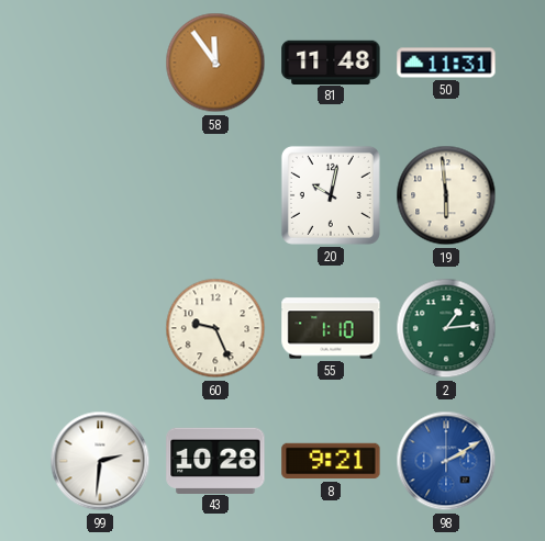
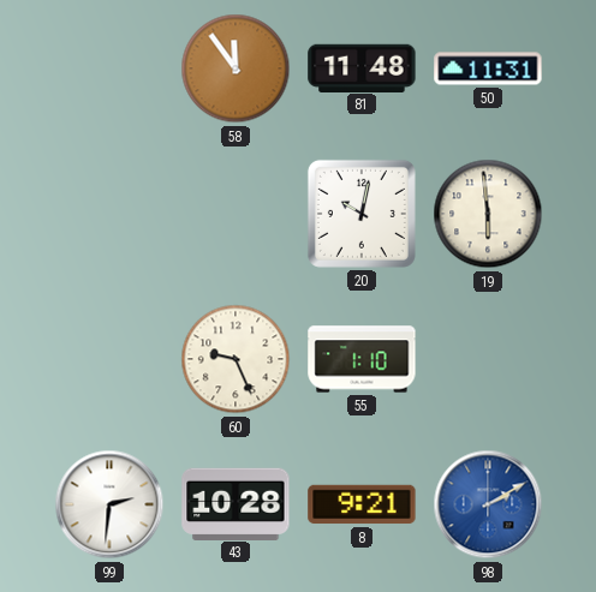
2: 1:14 -> none (446, 328)
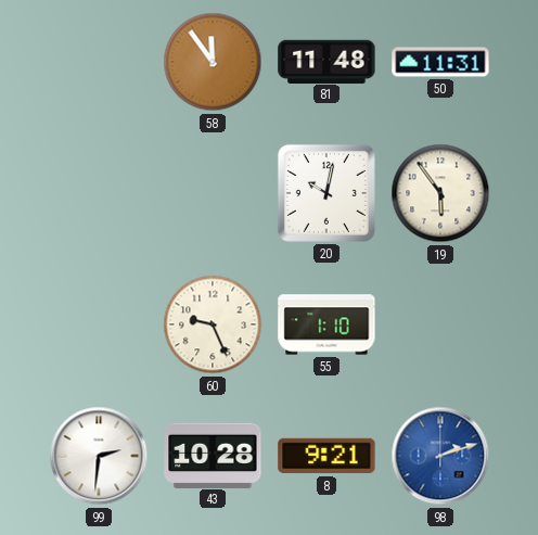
19: 5:59 -> 5:54 (440, 193)
98: 2:10 -> 2:12 (440, 456)
